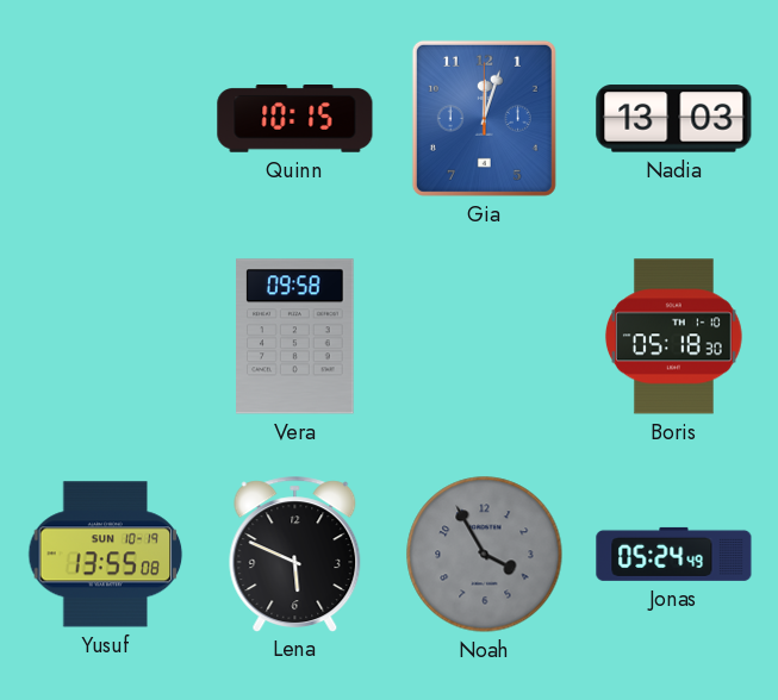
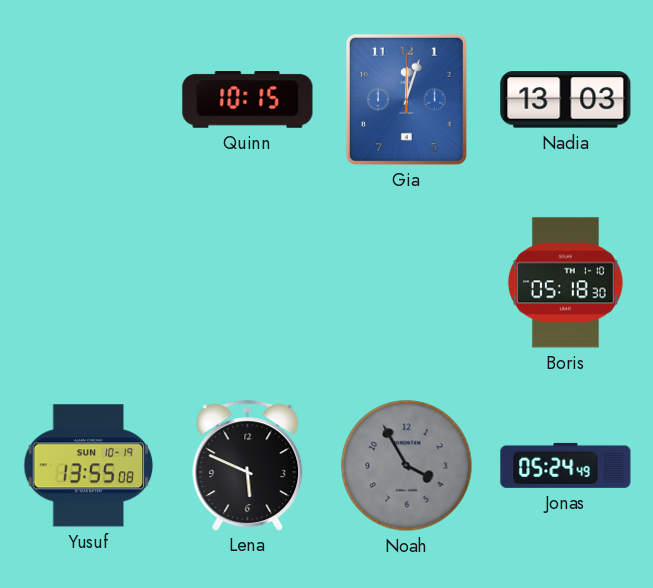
Vera: 09:58 -> none (295, 337)
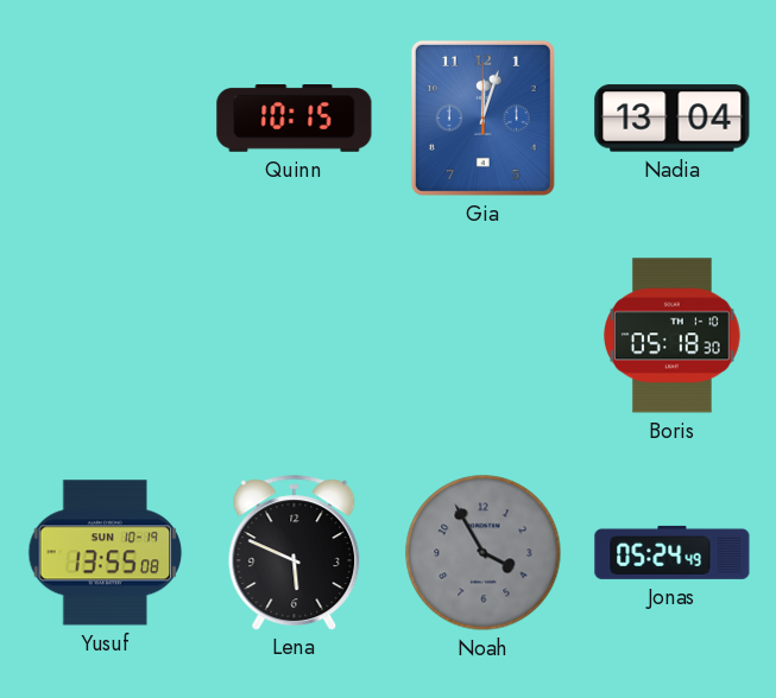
Nadia: 13:03 -> 13:04 (673, 119)
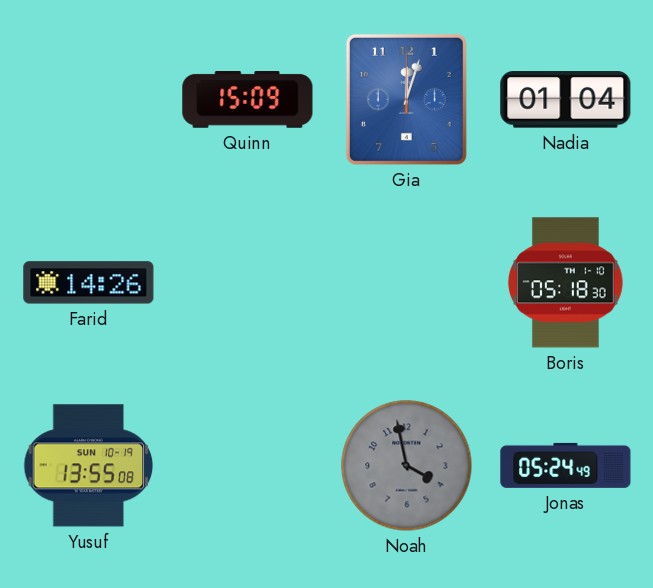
Quinn: 10:15 -> 15:09 (248, 100)
Nadia: 13:04 -> 01:04 (566, 100)
Farid: none -> 14:26 (89, 283)
Lena: 5:49 -> none (295, 552)
Noah: 3:55 -> 3:58 (407, 466)
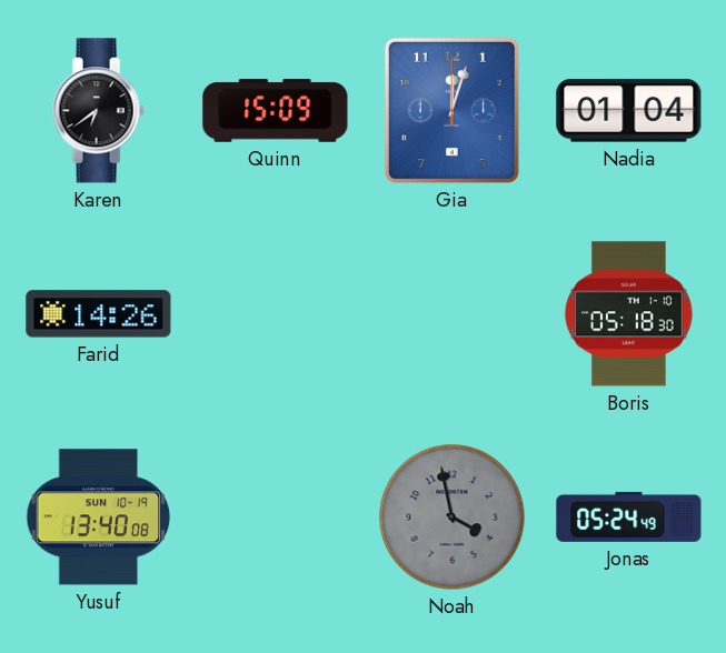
Karen: none -> 6:39 (98, 111)
Yusuf: 13:55 -> 13:40 (99, 518)
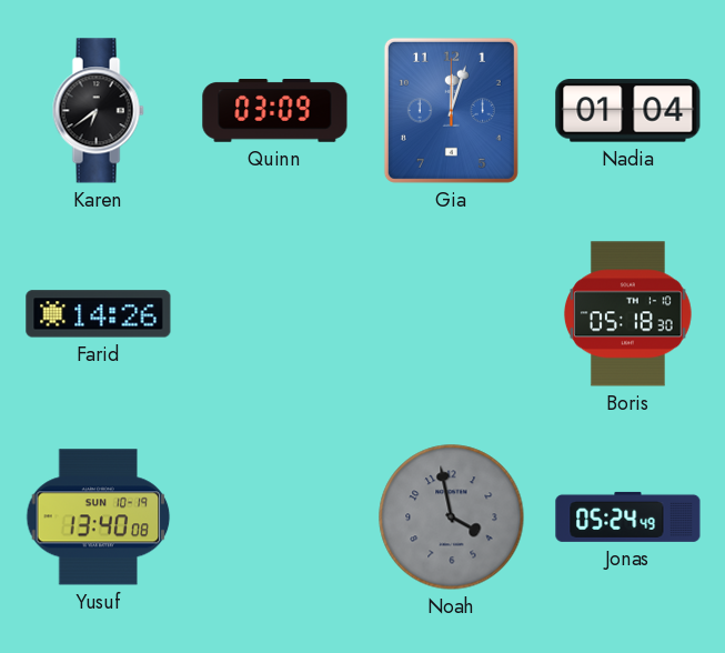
Quinn: 15:09 -> 03:09 (275, 111)
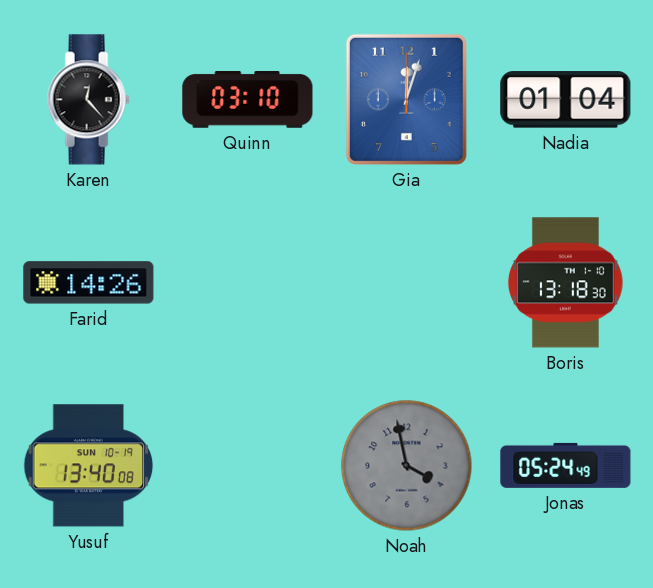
Karen: 6:39 -> 12:23 (88, 100)
Quinn: 03:09 -> 03:10 (248, 100)
Boris: 05:18 -> 13:18 (566, 283)
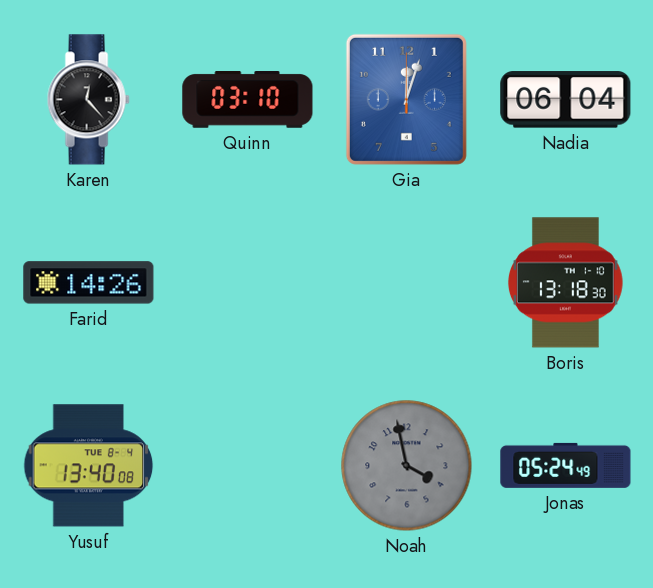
Nadia: 01:04 -> 06:04 (566, 100)
Yusuf date: SUN 10-19 -> TUE 8-4 (89, 466)
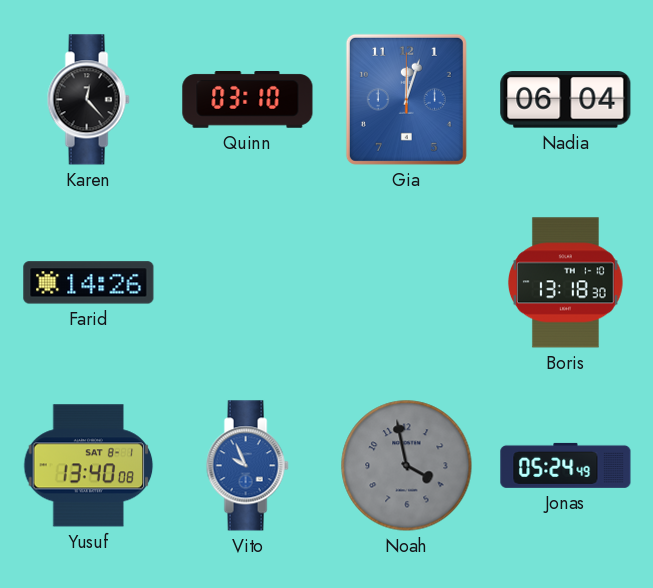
Yusuf date: TUE 8-4 -> SAT 8-1 (89, 466)
Vito: none -> 9:56 (247, 466)
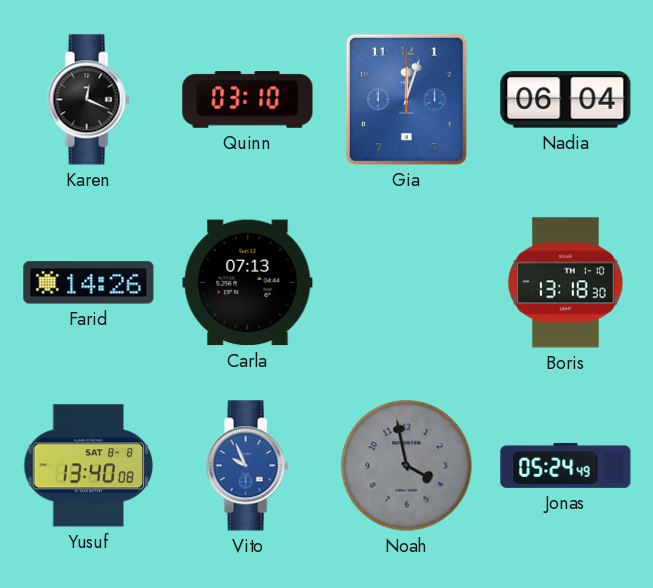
Karen: 12:23 -> 12:19 (88, 100)
Carla: none -> 07:13 (248, 283)
Yusuf date: SAT 8-1 -> SAT 8-8 (89, 466)
